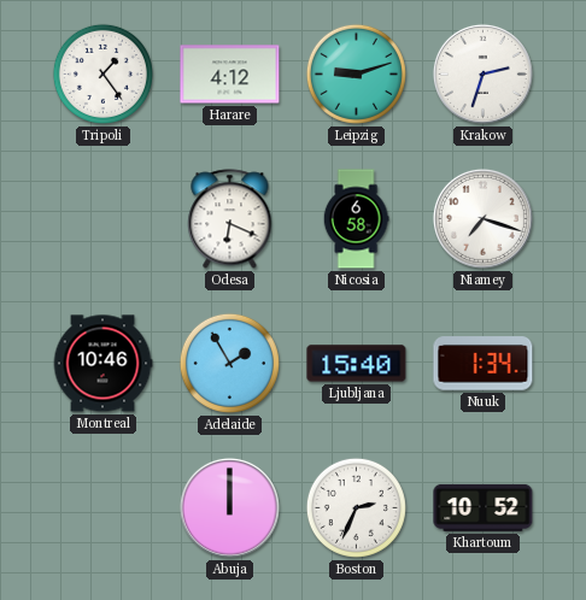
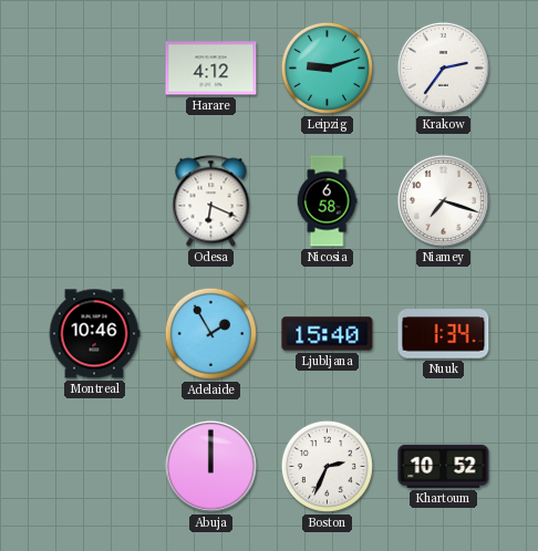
Tripoli: 1:24 -> none (102, 73)
Krakow: 2:33 -> 2:36 (443, 67)
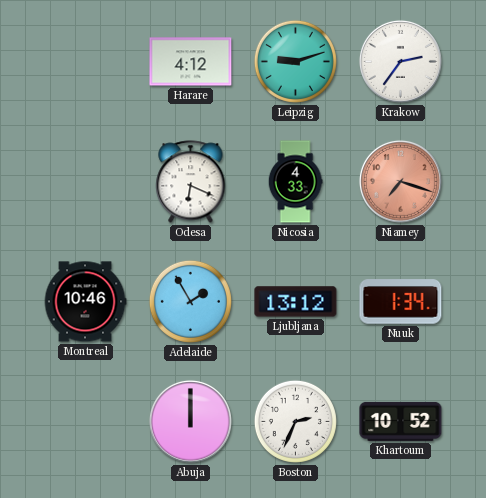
Nicosia: 6:58 -> 4:33 (295, 182)
Niamey dial: white -> salmon (400, 181)
Ljubljana: 15:40 -> 13:12 (296, 302)
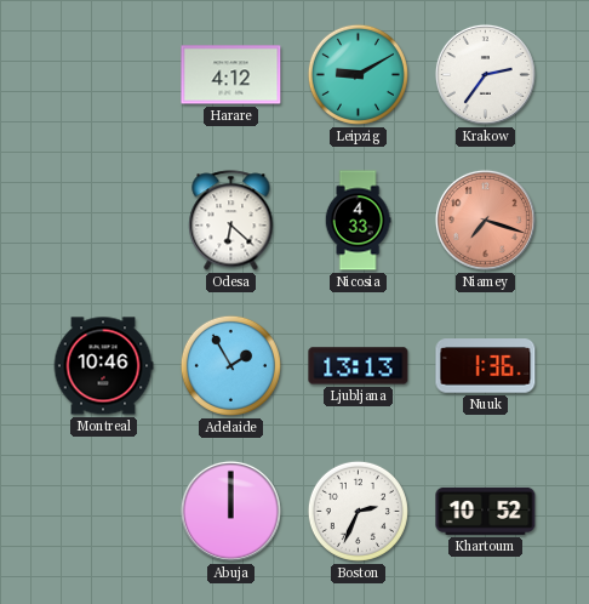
Leipzig: 9:12 -> 9:10 (358, 74)
Odesa: 6:19 -> 6:22 (231, 221)
Ljubljana: 13:12 -> 13:13 (359, 366)
Nuuk: 1:34 -> 1:36 (486, 366)
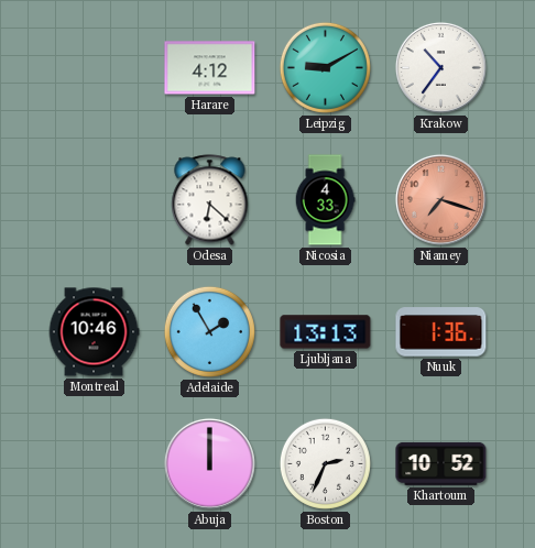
Krakow: 2:36 -> 10:36 (440, 67)
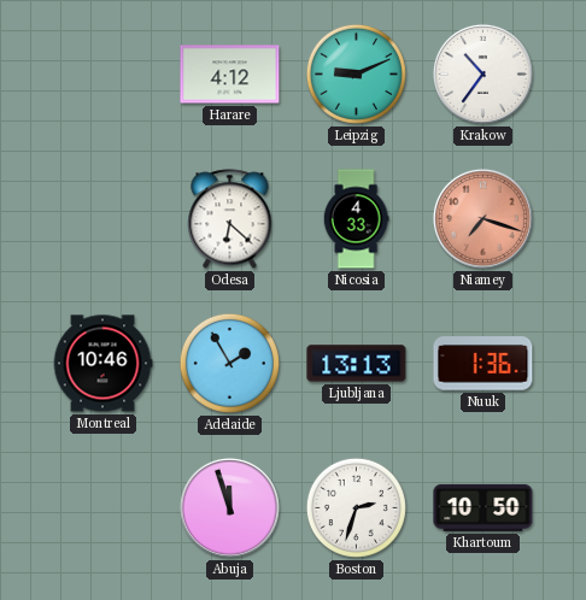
Leipzig: 9:10 -> 9:11 (356, 73)
Abuja: 12:00 -> 11:57 (229, 507)
Boston: 2:34 -> 2:33 (356, 507)
Khartoum: 10:52 -> 10:50 (484, 507)
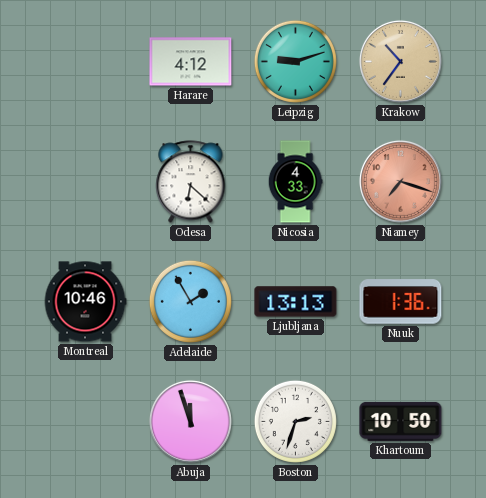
Leipzig: 9:11 -> 9:12 (295, 61)
Krakow dial: white -> champagne (400, 61)
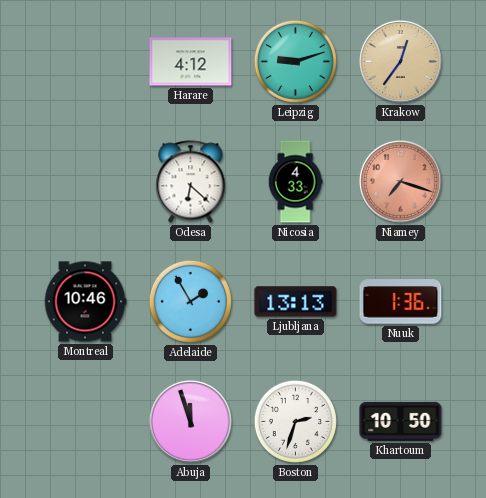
Krakow: 10:36 -> 12:36 (400, 61)
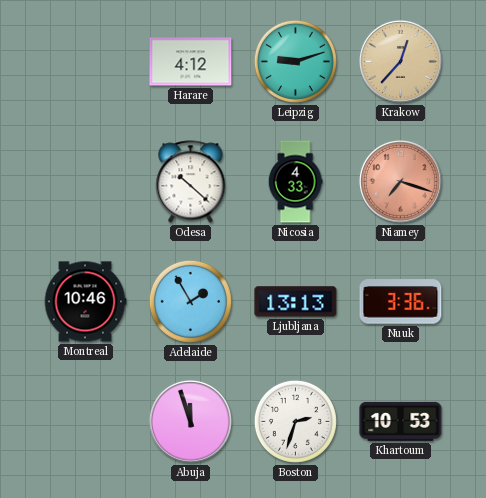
Krakow: 12:36 -> 12:37 (400, 61)
Odesa: 6:22 -> 10:22 (191, 182)
Nuuk: 1:36 -> 3:36 (401, 302)
Khartoum: 10:50 -> 10:53 (401, 421)
